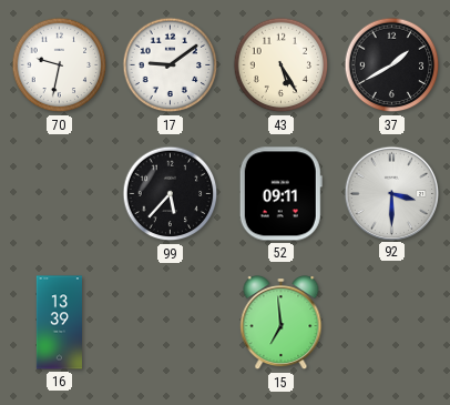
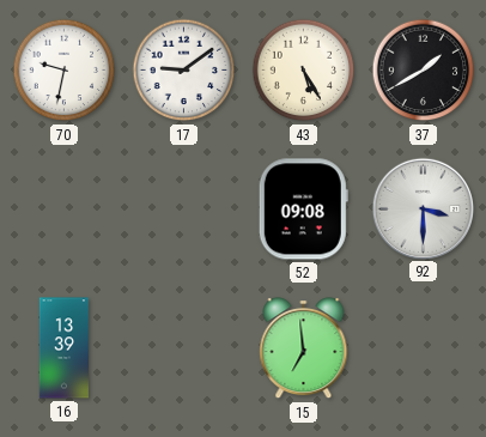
99: 5:37 -> none (171, 194)
52: 09:11 -> 09:08 (303, 210)
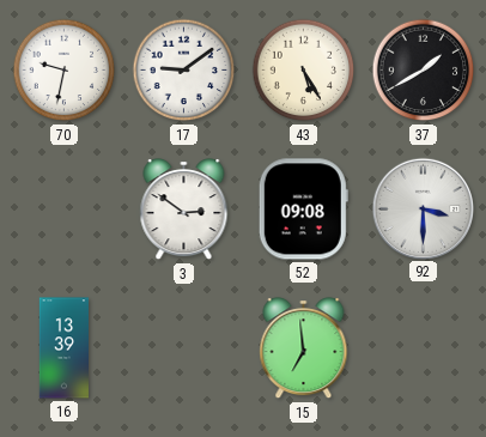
3: none -> 2:51 (184, 210)
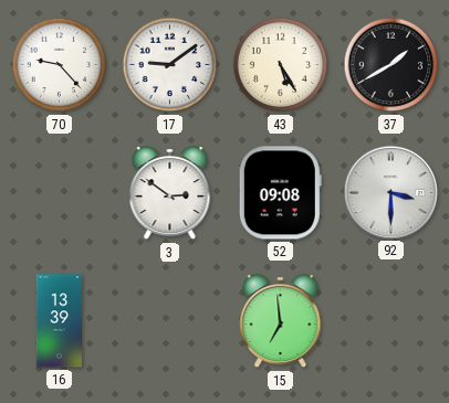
70: 9:32 -> 9:23 (60, 65)
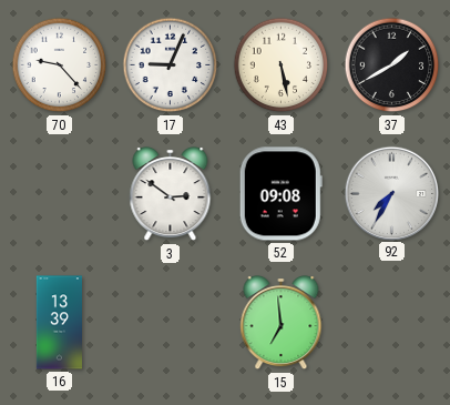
17: 9:09 -> 9:04 (171, 65)
43: 5:25 -> 5:28 (282, 65)
92: 3:30 -> 7:35 (391, 193)
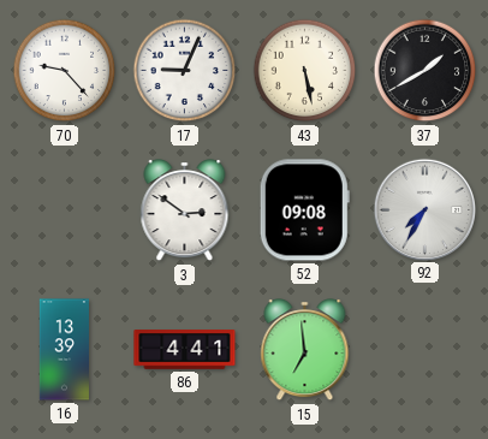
86: none -> 4:41 (185, 350)
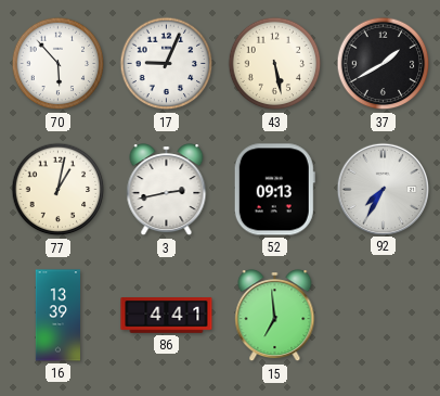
70: 9:23 -> 5:53 (59, 64)
77: none -> 1:02 (59, 190)
3: 2:51 -> 2:43 (167, 190)
52: 09:08 -> 09:13 (274, 190)
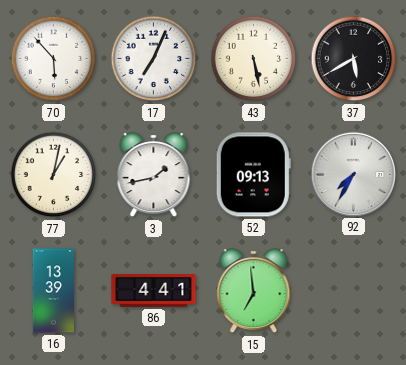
17: 9:04 -> 7:04 (154, 59)
37: 1:40 -> 5:40 (354, 59)
3: 2:43 -> 1:43 (154, 175)
